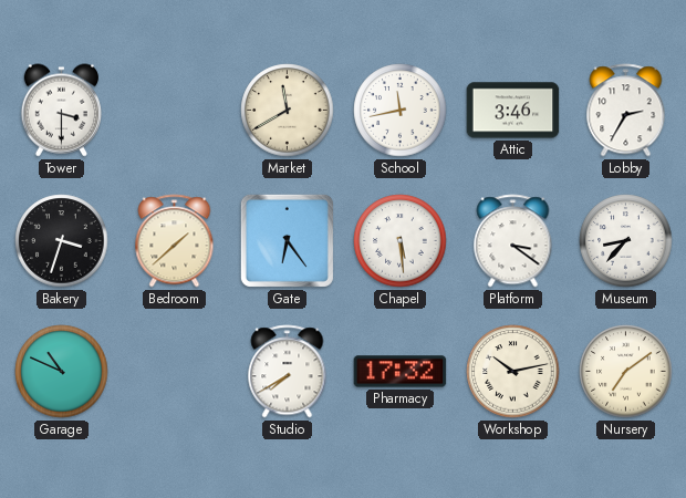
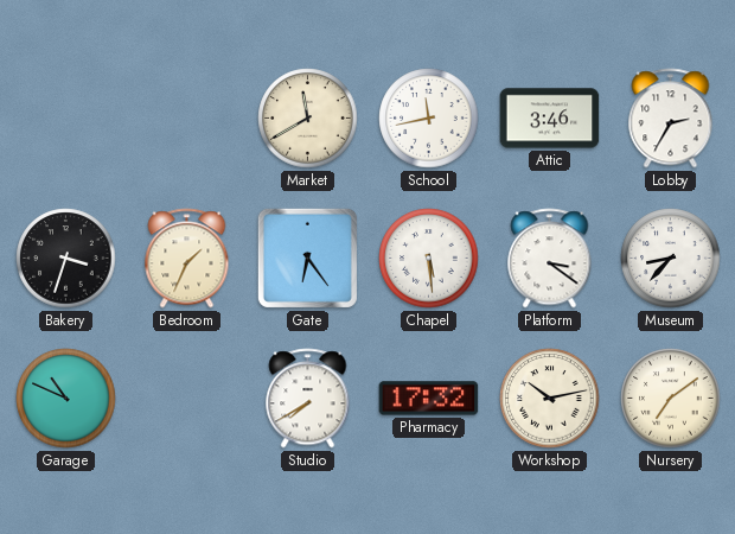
Tower: 3:30 -> none (61, 111)
Bedroom: 1:38 -> 1:34 (187, 259)
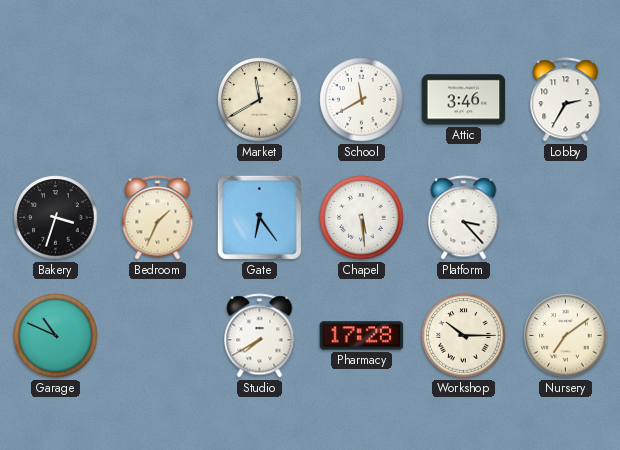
School: 11:43 -> 11:40 (362, 100)
Platform: 3:21 -> 3:23 (464, 218)
Museum: 8:37 -> none (671, 259)
Pharmacy: 17:32 -> 17:28 (362, 336)
Workshop: 10:13 -> 10:15 (464, 336)
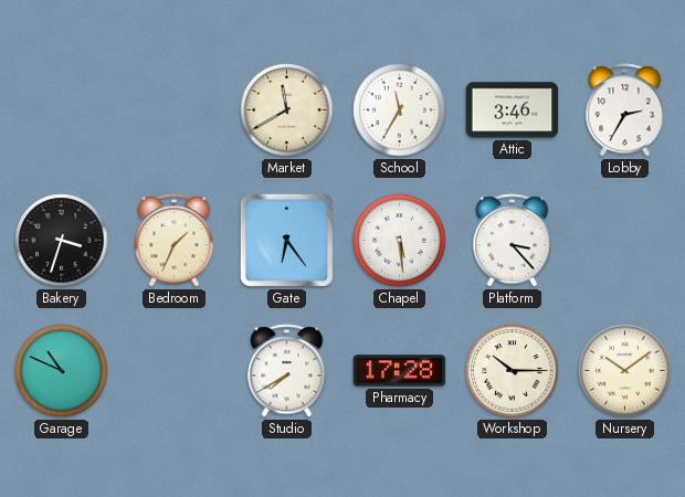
School: 11:40 -> 11:35 (400, 110)
Nursery: 7:09 -> 10:09 (625, 371)
